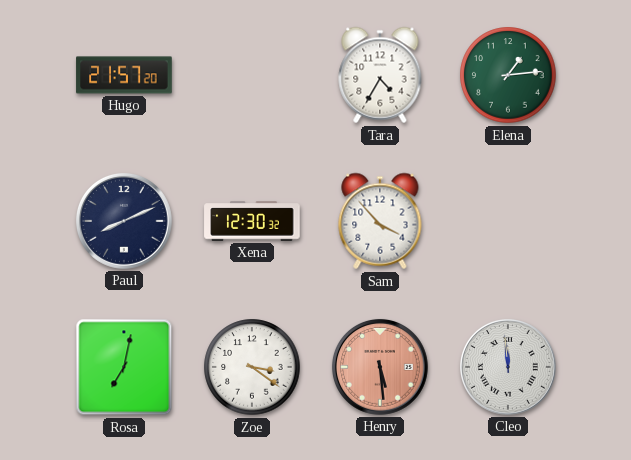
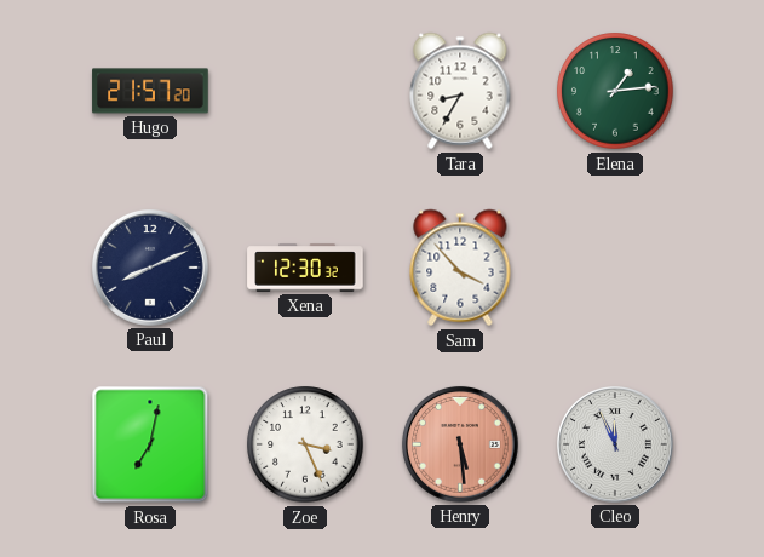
Tara: 4:35 -> 8:35 (460, 91)
Zoe: 3:21 -> 3:26 (305, 444)
Cleo: 11:59 -> 11:56 (615, 444)
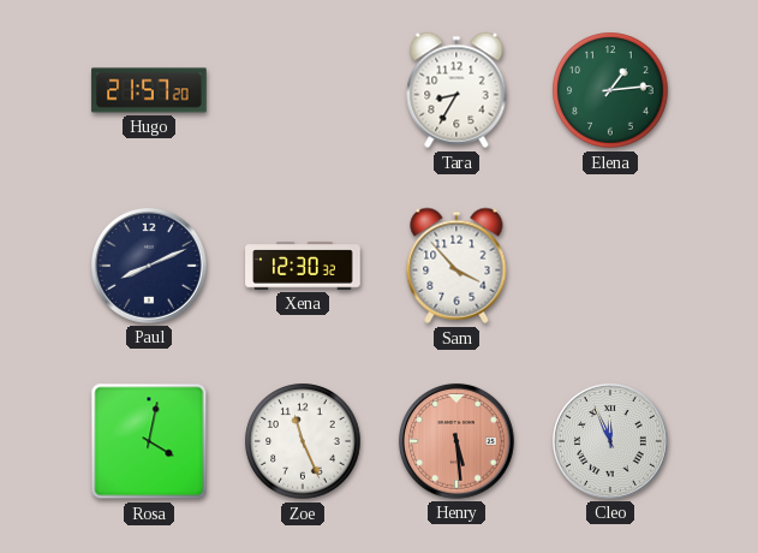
Rosa: 7:02 -> 4:02 (149, 441)
Zoe: 3:26 -> 11:26 (303, 441)
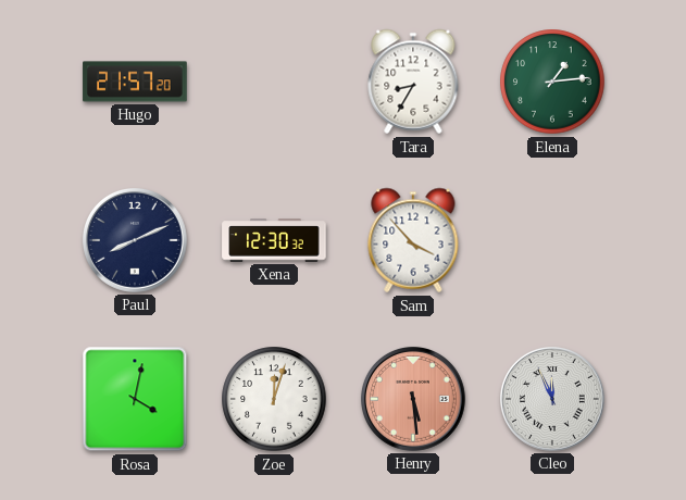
Zoe: 11:26 -> 12:03 (274, 399)
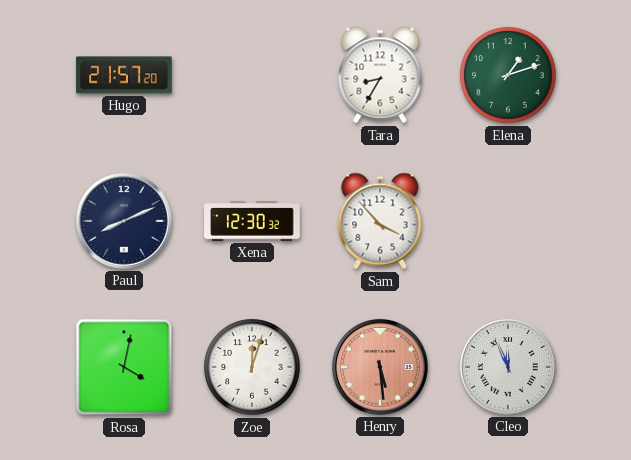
Elena: 1:14 -> 1:12 (508, 75)
